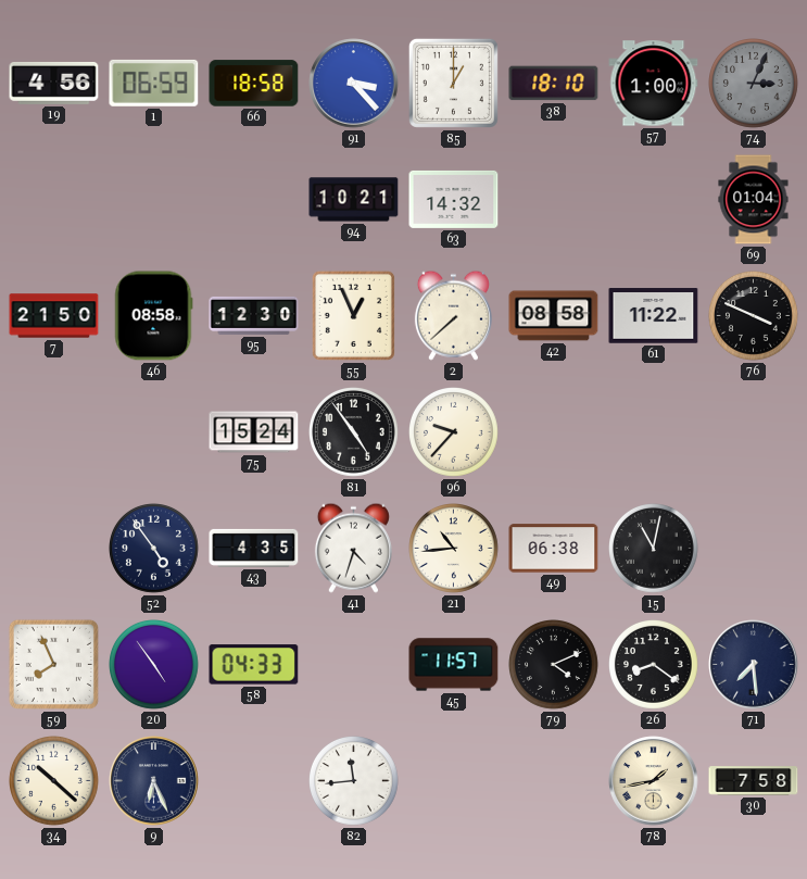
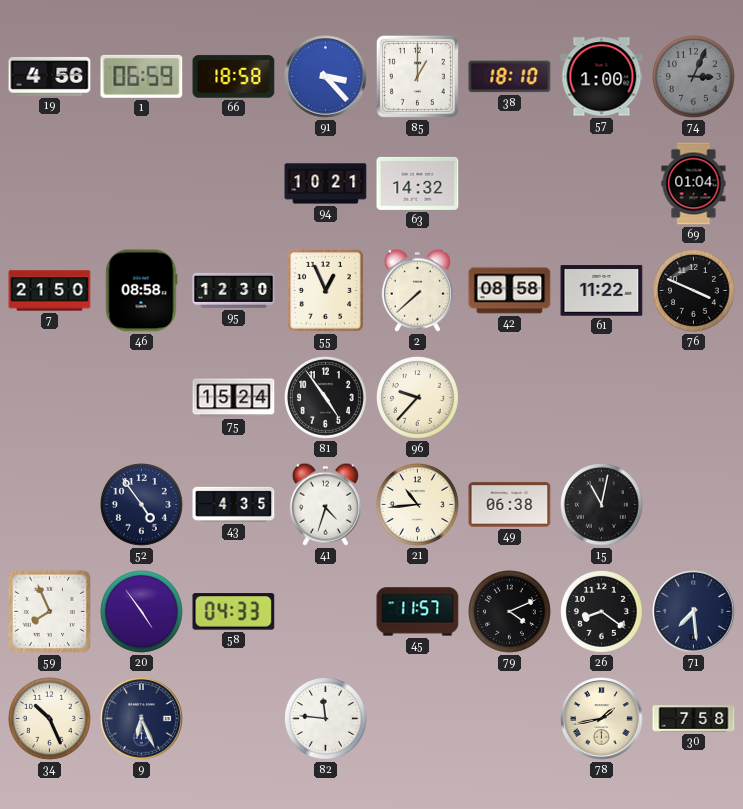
34: 10:22 -> 10:26 (50, 719)
82: 11:44 -> 11:46 (326, 719)
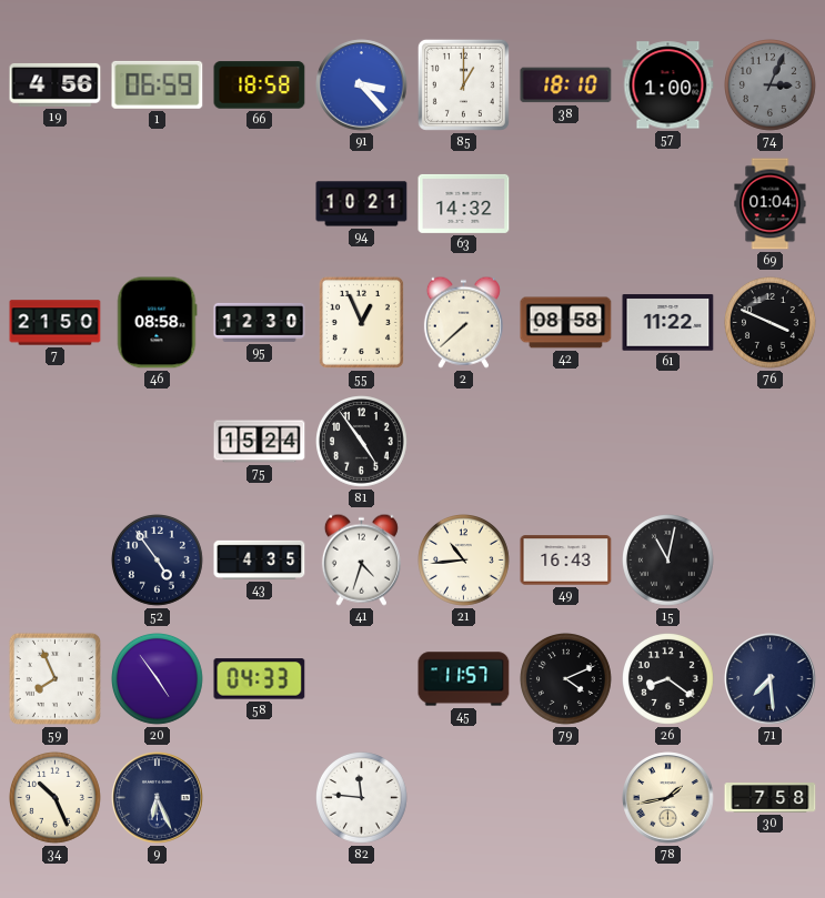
96: 9:37 -> none (418, 398)
49: 06:38 -> 16:43 (566, 561)
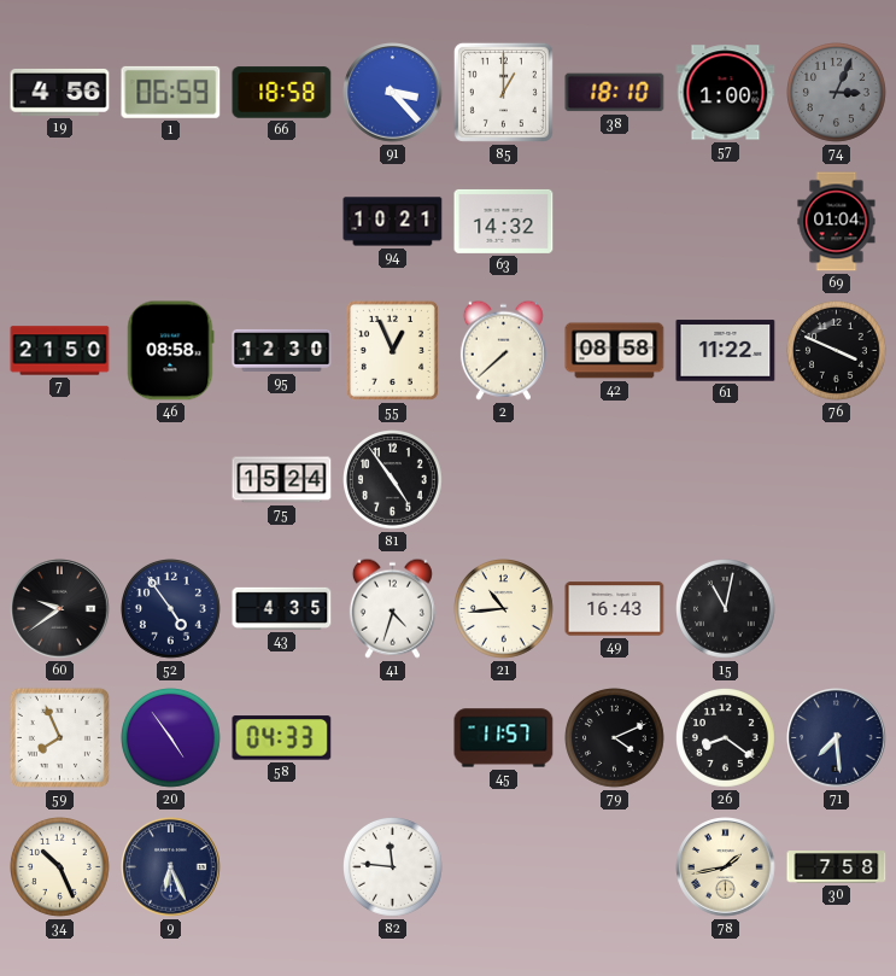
60: none -> 9:39 (60, 609)
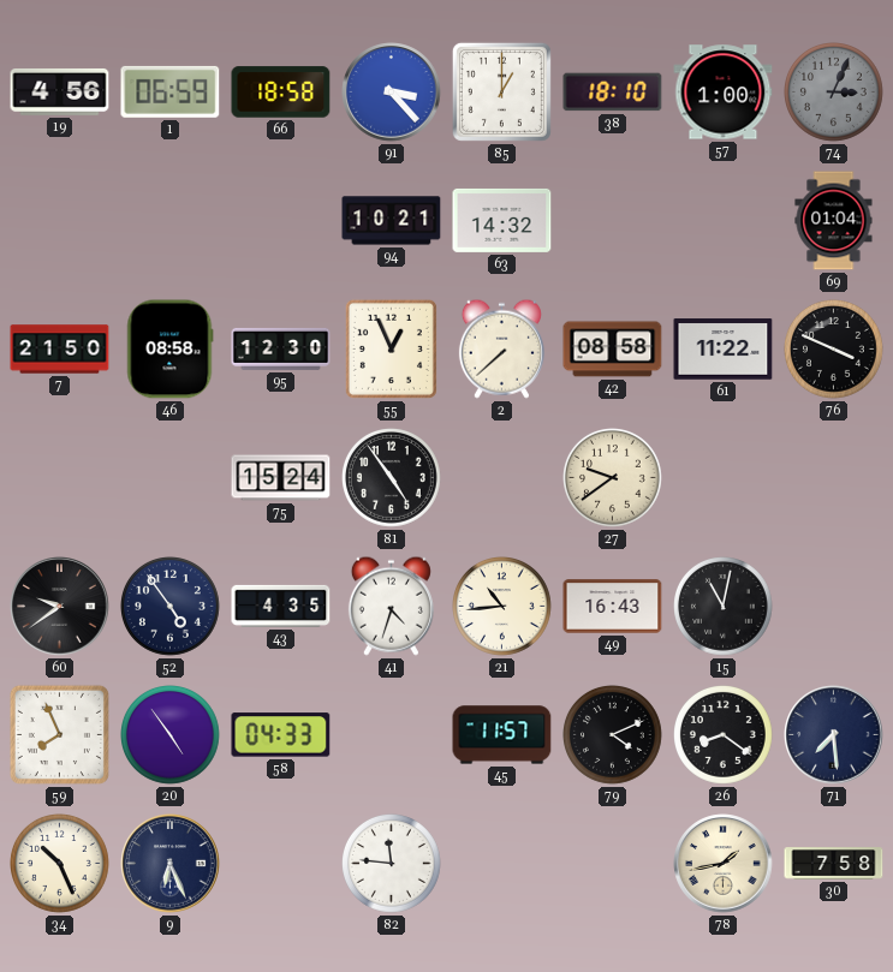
27: none -> 9:39 (613, 478)
